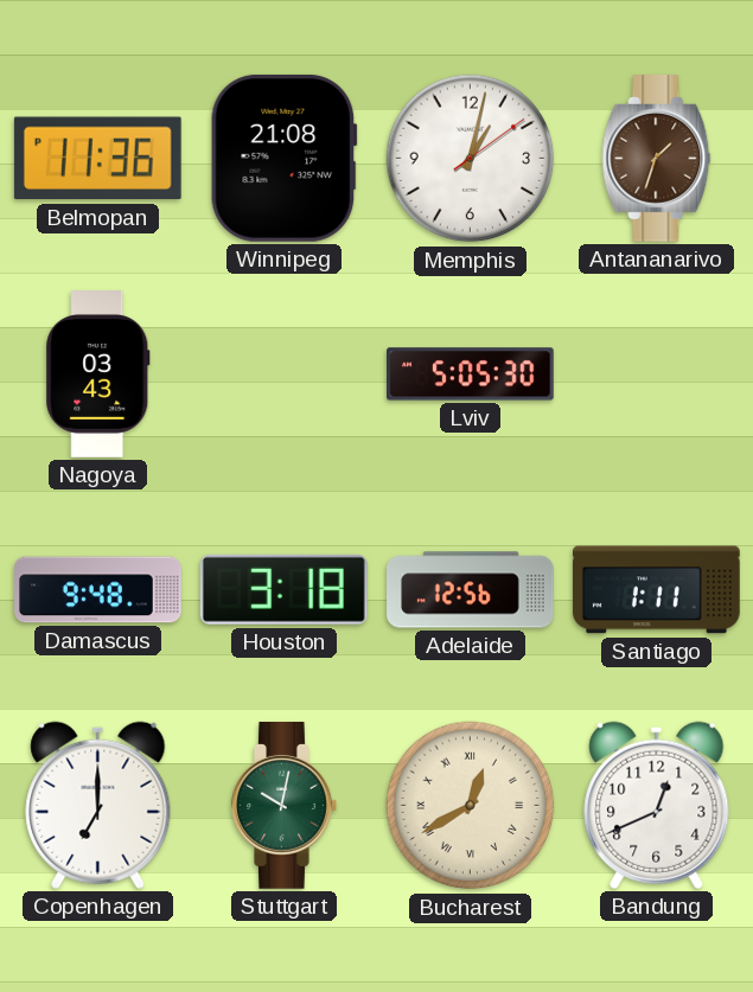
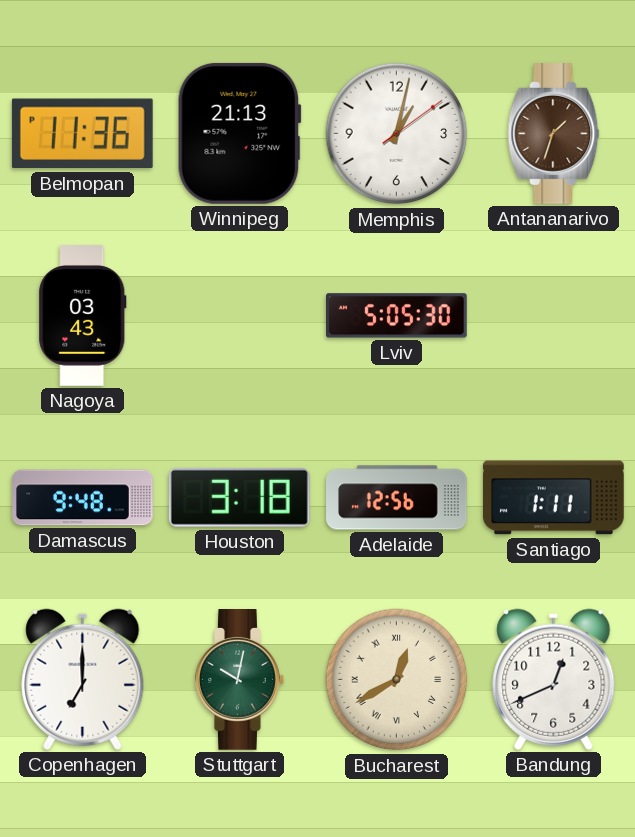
Winnipeg: 21:08 -> 21:13 (239, 133)
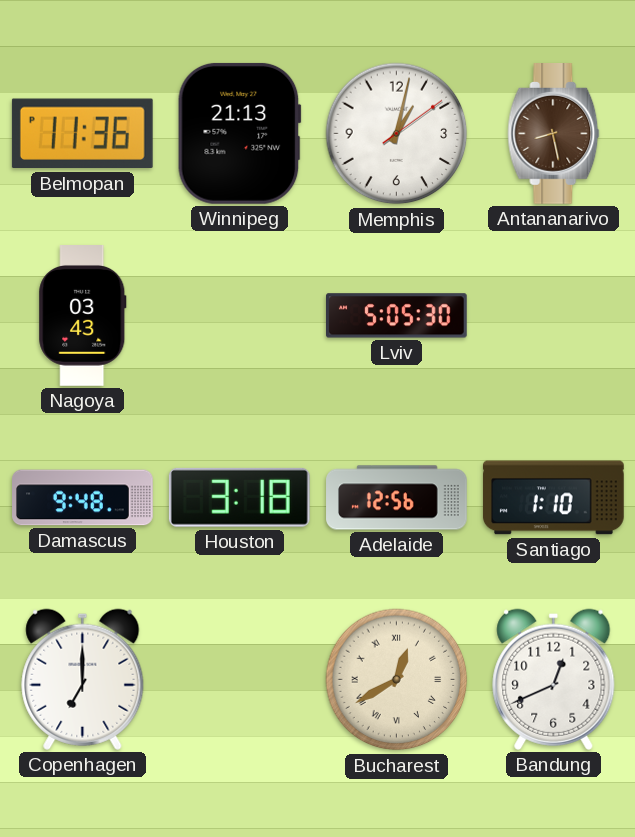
Antananarivo: 1:33 -> 8:28 (554, 134)
Santiago: 1:11 -> 1:10 (553, 498)
Stuttgart: 10:02 -> none (240, 680)
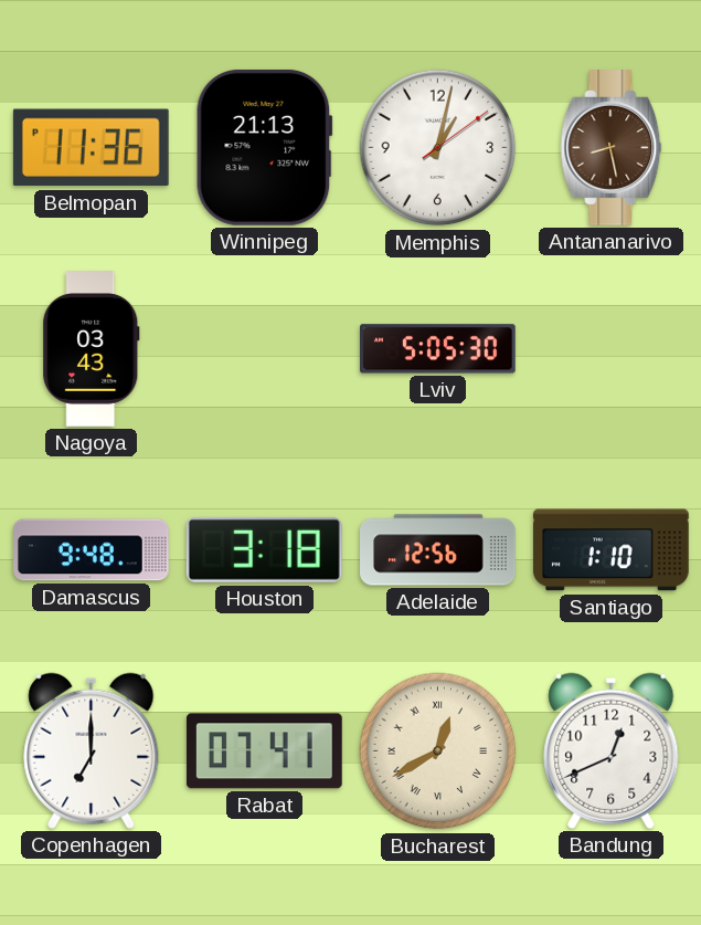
Rabat: none -> 07:41 (264, 751)
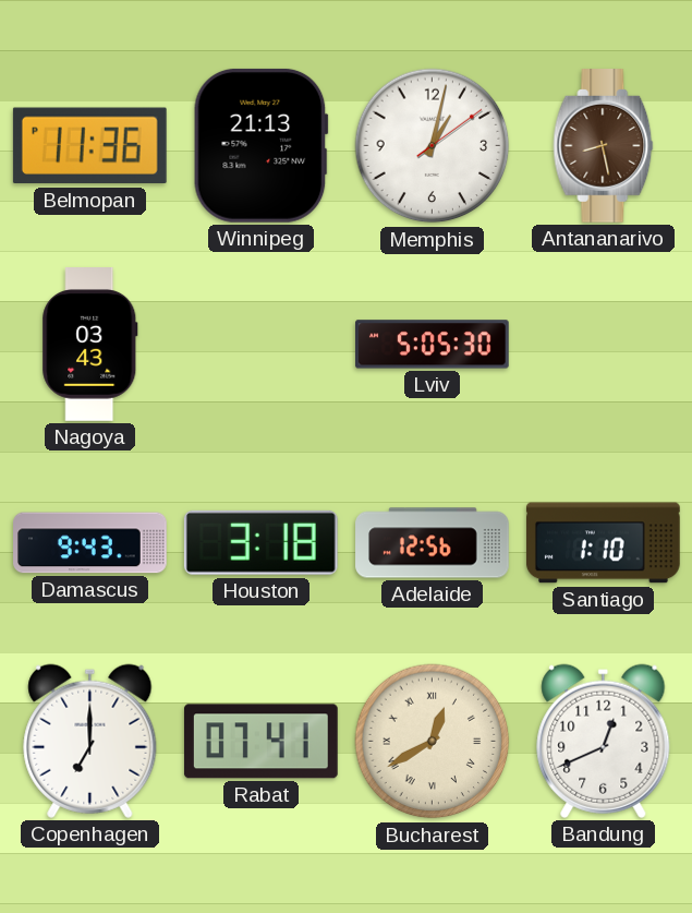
Damascus: 9:48 -> 9:43 (90, 543)
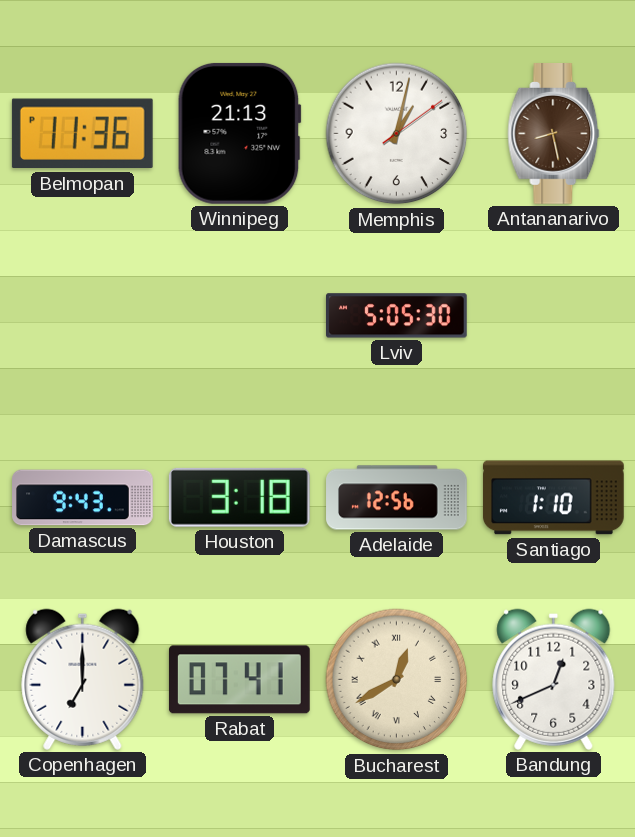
Nagoya: 03:43 -> none (90, 345)
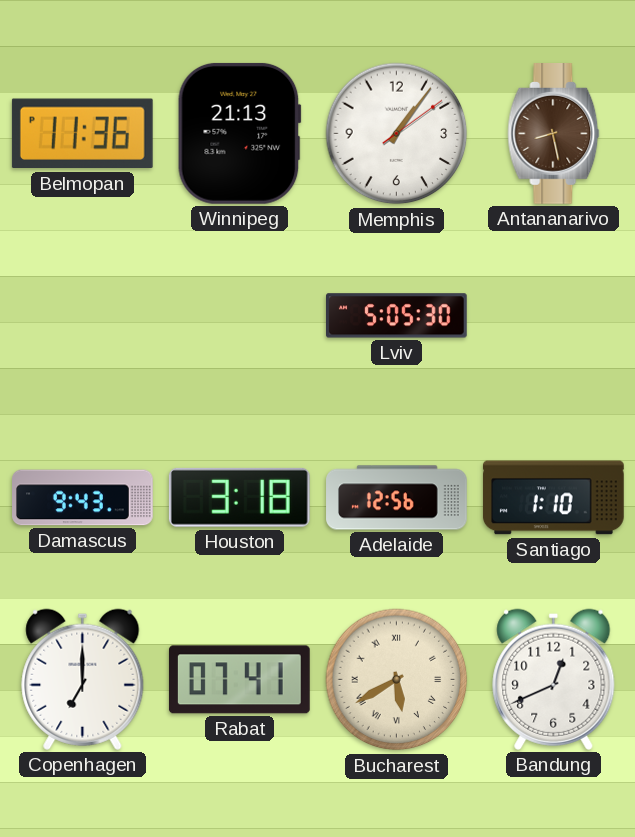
Memphis: 1:02 -> 1:06 (397, 134)
Bucharest: 12:40 -> 5:40 (397, 680)
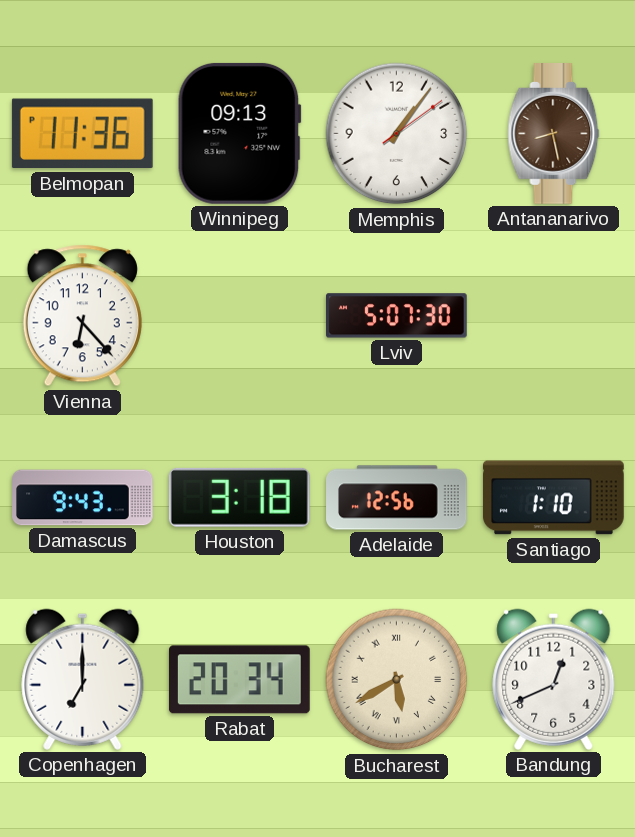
Winnipeg: 21:13 -> 09:13 (239, 133)
Vienna: none -> 6:23 (82, 316)
Lviv: 5:05 -> 5:07 (397, 316)
Rabat: 07:41 -> 20:34 (239, 680)
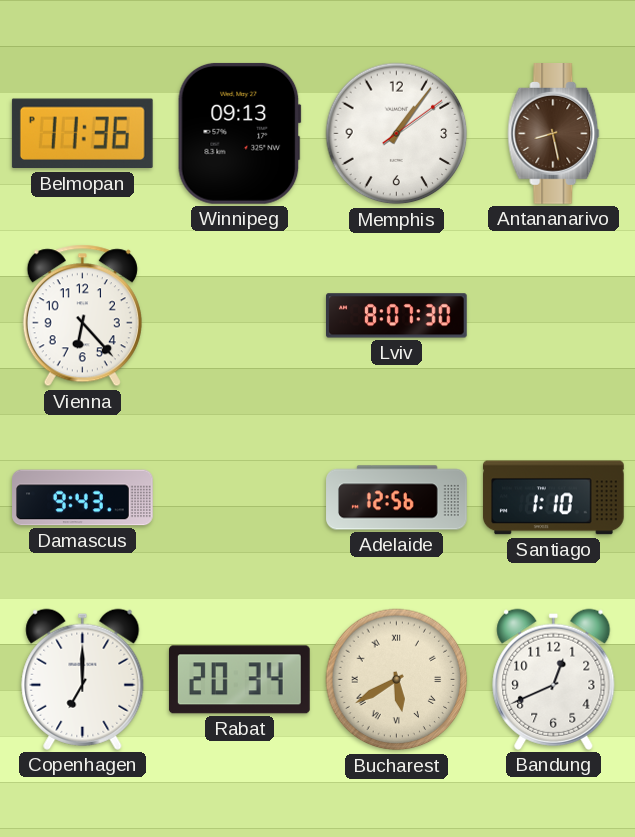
Lviv: 5:07 -> 8:07 (397, 316)
Houston: 3:18 -> none (239, 497)
